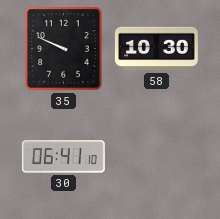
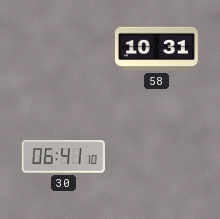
35: 9:49 -> none (64, 49)
58: 10:30 -> 10:31 (156, 49)
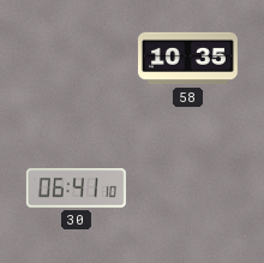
58: 10:31 -> 10:35 (187, 59)
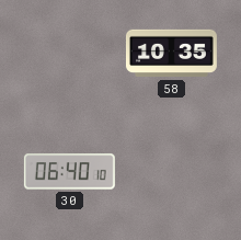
30: 06:41 -> 06:40 (69, 172)
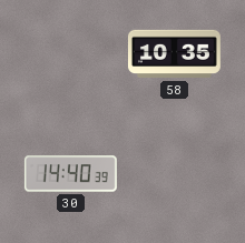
30: 06:40 -> 14:40 (70, 174)
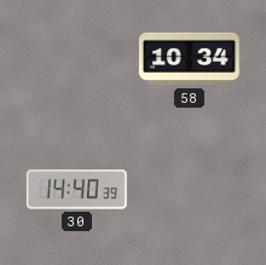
58: 10:35 -> 10:34 (189, 59)
